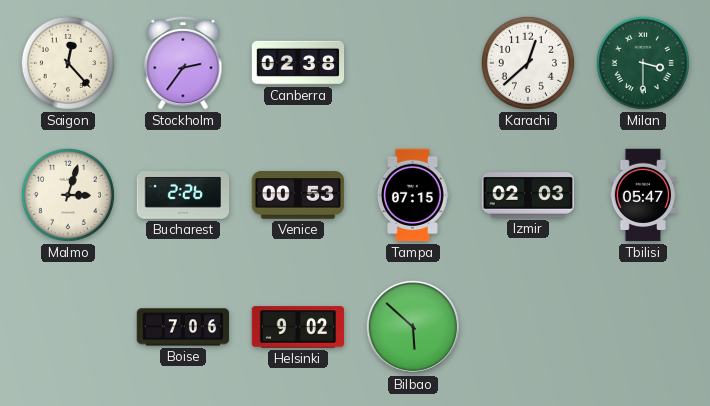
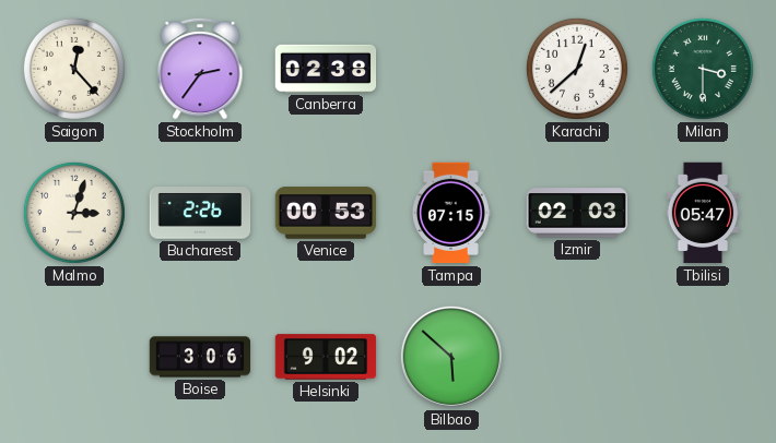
Boise: 7:06 -> 3:06 (200, 357)
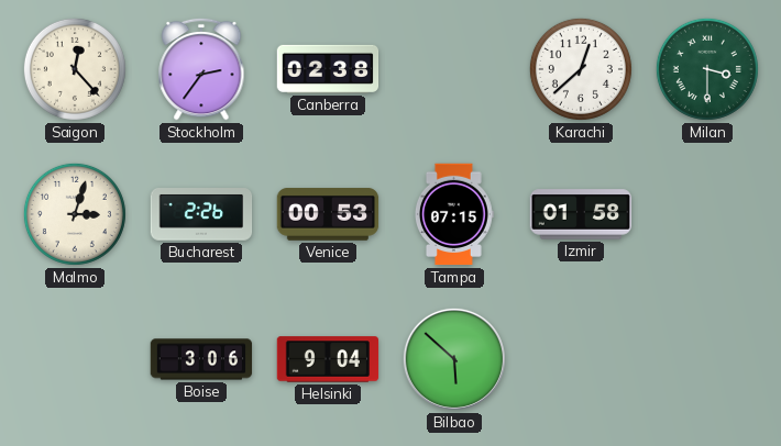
Izmir: 02:03 -> 01:58 (581, 214)
Tbilisi: 05:47 -> none (703, 213)
Helsinki: 9:02 -> 9:04 (328, 359)
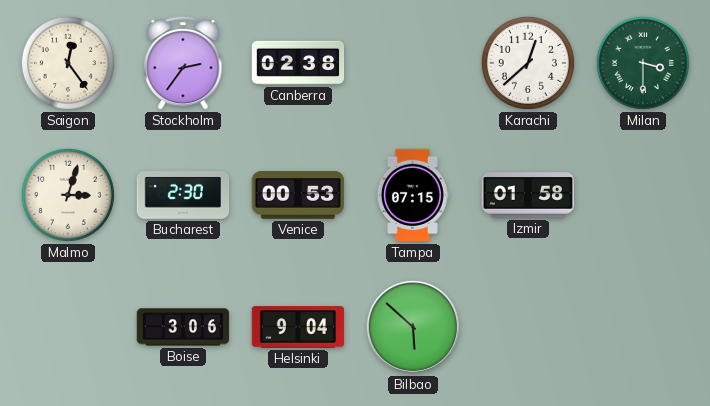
Saigon: 12:23 -> 12:24 (68, 63)
Bucharest: 2:26 -> 2:30 (183, 196)
